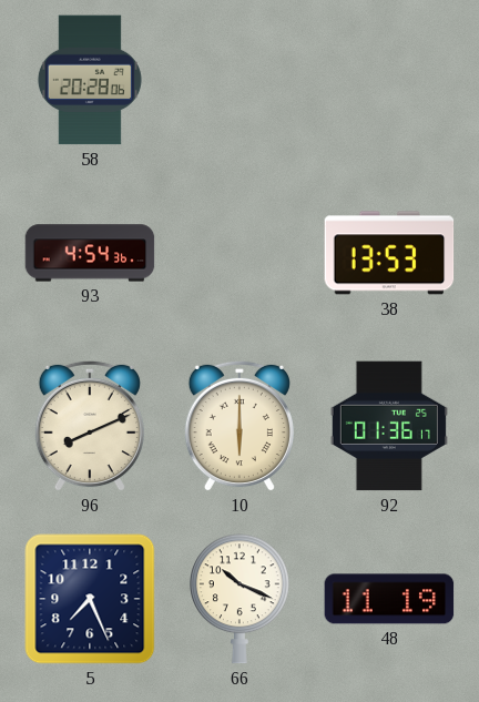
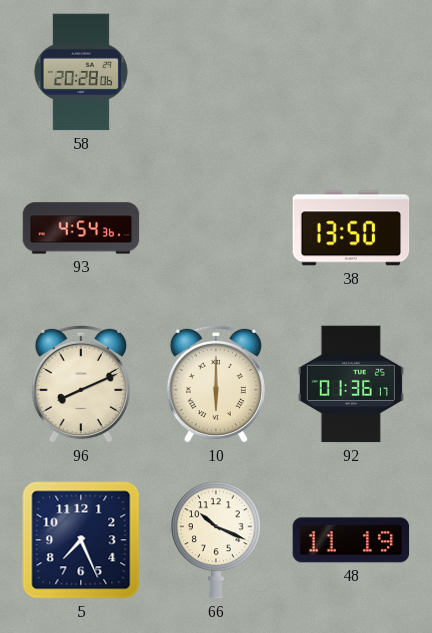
38: 13:53 -> 13:50 (351, 228)
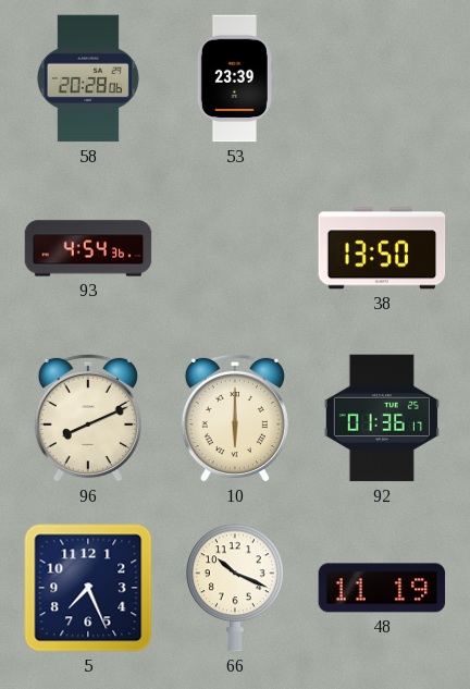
53: none -> 23:39 (235, 78)
